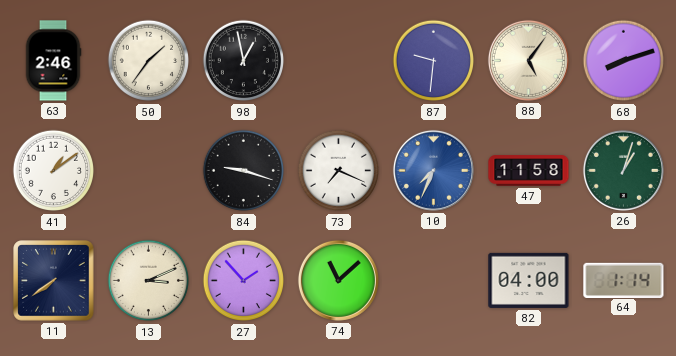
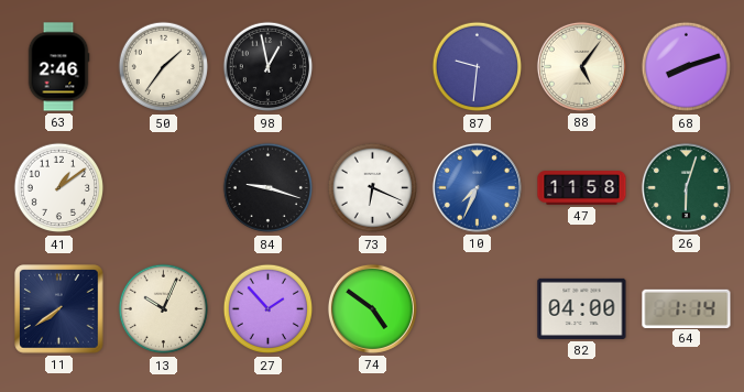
73: 7:19 -> 6:19 (373, 188)
26: 1:03 -> 6:03 (686, 187)
13: 3:11 -> 10:04 (164, 309)
74: 11:08 -> 4:51 (372, 308)
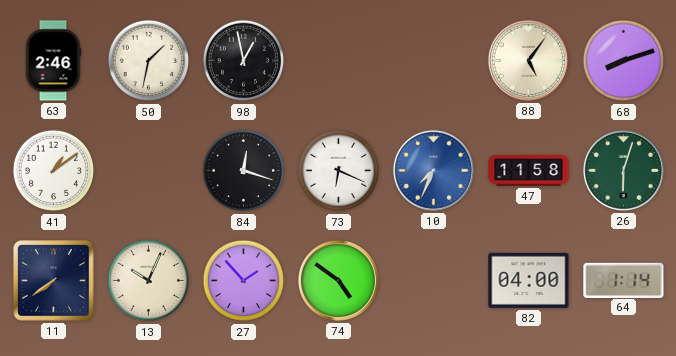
50: 1:36 -> 1:32 (149, 61)
87: 9:31 -> none (478, 67)
84: 9:18 -> 12:18 (244, 171)
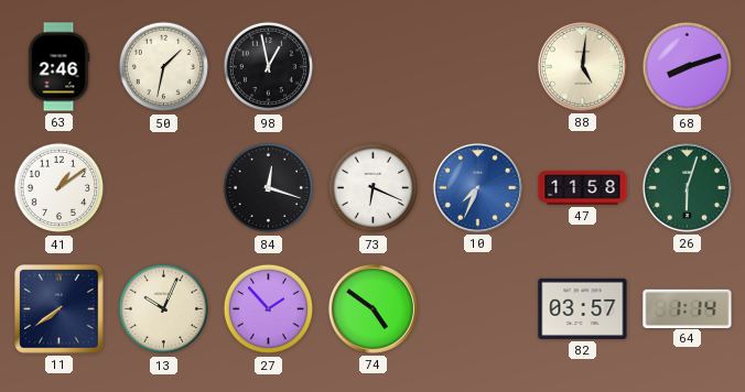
88: 5:06 -> 5:01 (582, 66)
82: 04:00 -> 03:57 (583, 308)
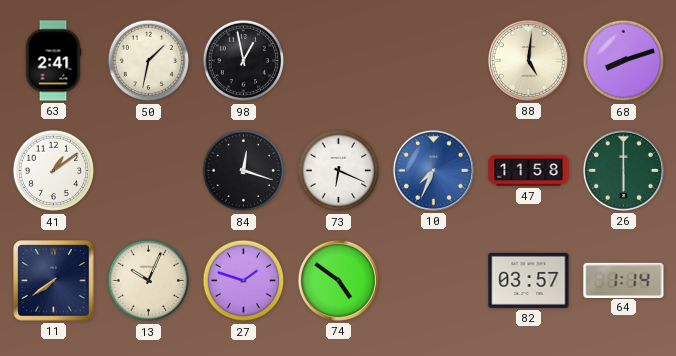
63: 2:46 -> 2:41 (53, 61)
26: 6:03 -> 6:00 (623, 170)
27: 1:53 -> 1:48 (244, 281)
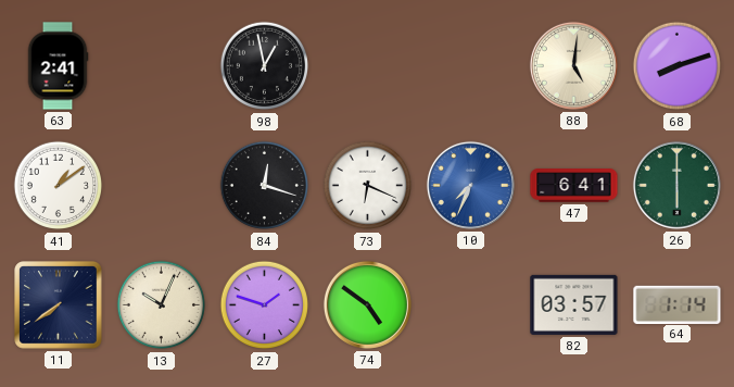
50: 1:32 -> none (149, 61)
47: 11:58 -> 6:41 (574, 186)
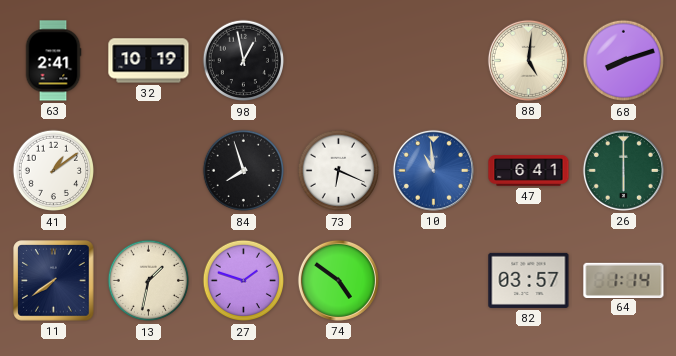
32: none -> 10:19 (149, 61)
84: 12:18 -> 7:57 (244, 171)
10: 7:34 -> 10:59 (433, 170)
13: 10:04 -> 1:32 (149, 281)
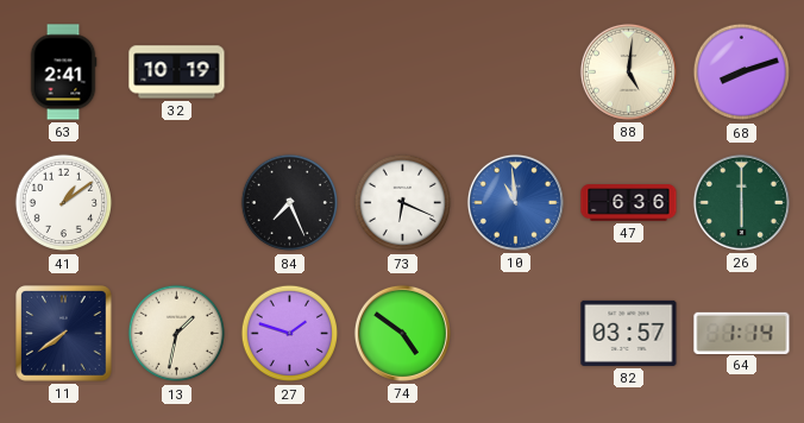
98: 12:58 -> none (244, 61)
84: 7:57 -> 7:26 (290, 203)
47: 6:41 -> 6:36 (629, 203)
